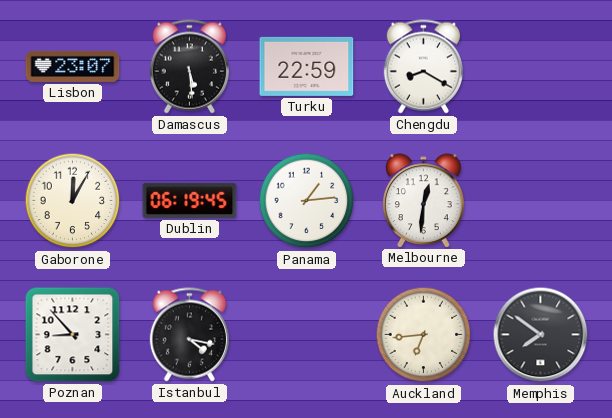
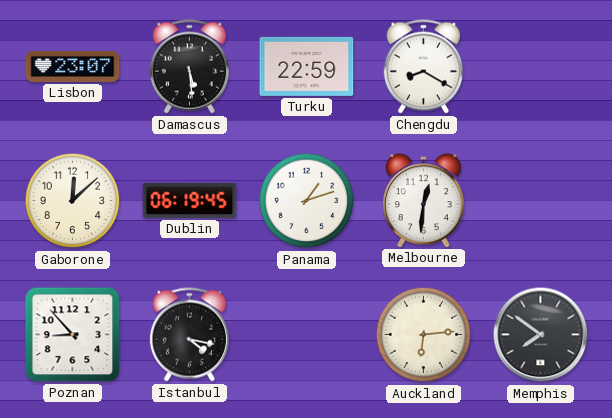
Gaborone: 12:05 -> 12:08 (73, 201)
Panama: 1:14 -> 1:12 (307, 201)
Auckland: 6:44 -> 6:14 (424, 335)
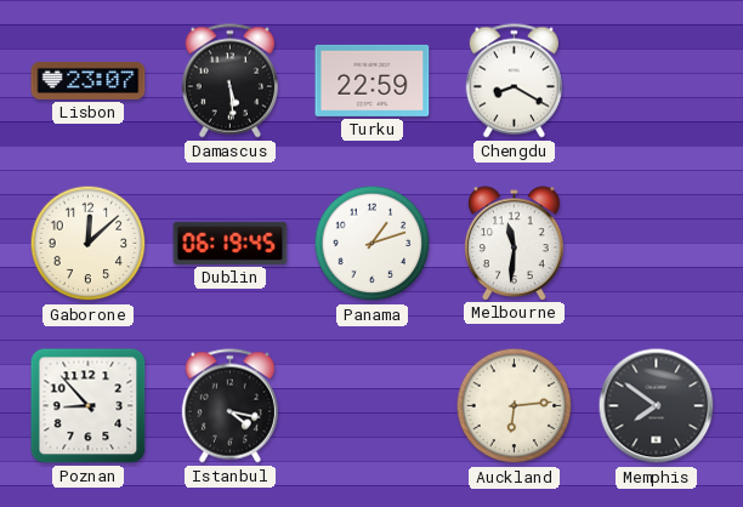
Melbourne: 12:31 -> 11:31 (515, 243)
